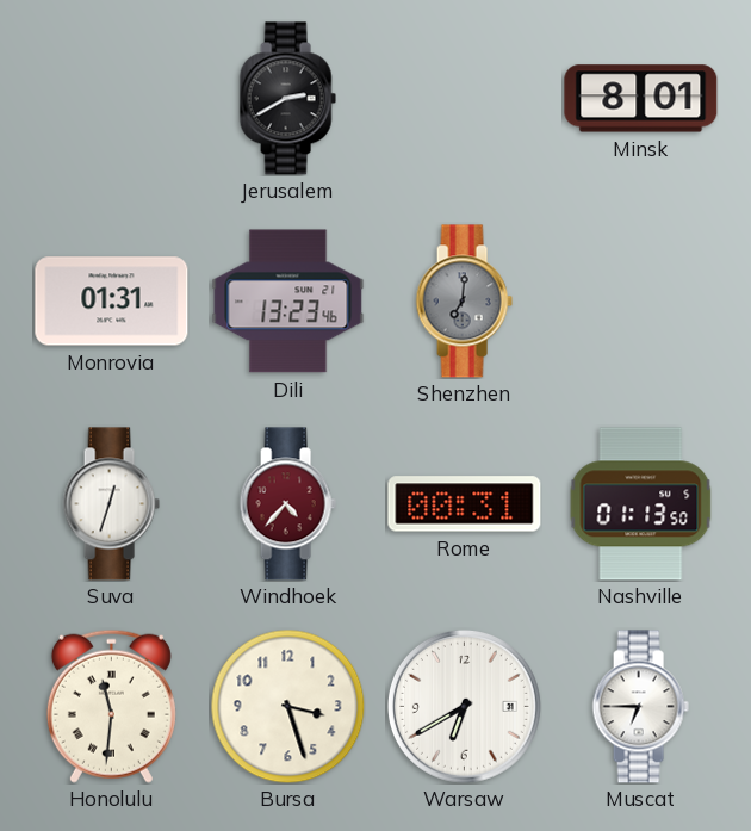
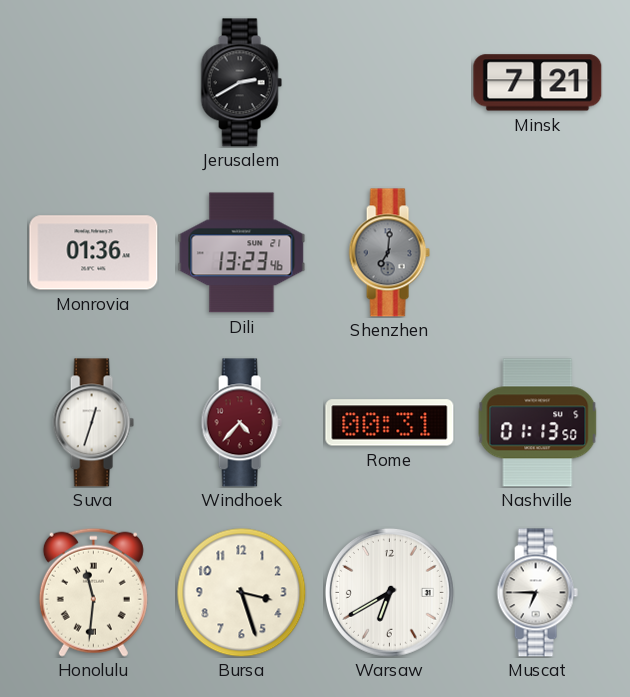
Minsk: 8:01 -> 7:21 (538, 83)
Monrovia: 01:31 -> 01:36 (94, 253)
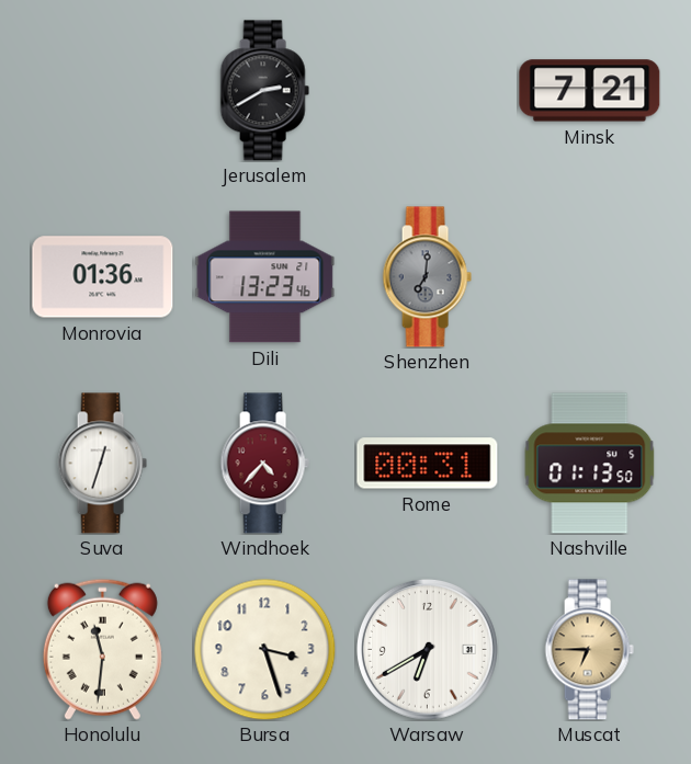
Muscat dial: white -> champagne (589, 650)
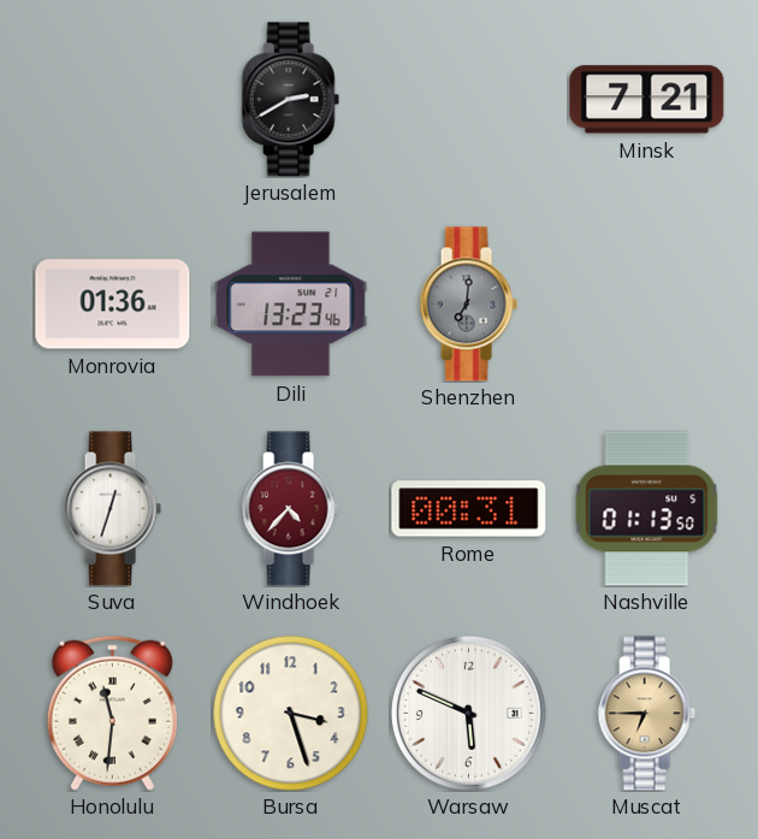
Warsaw: 6:40 -> 5:49 (468, 713)
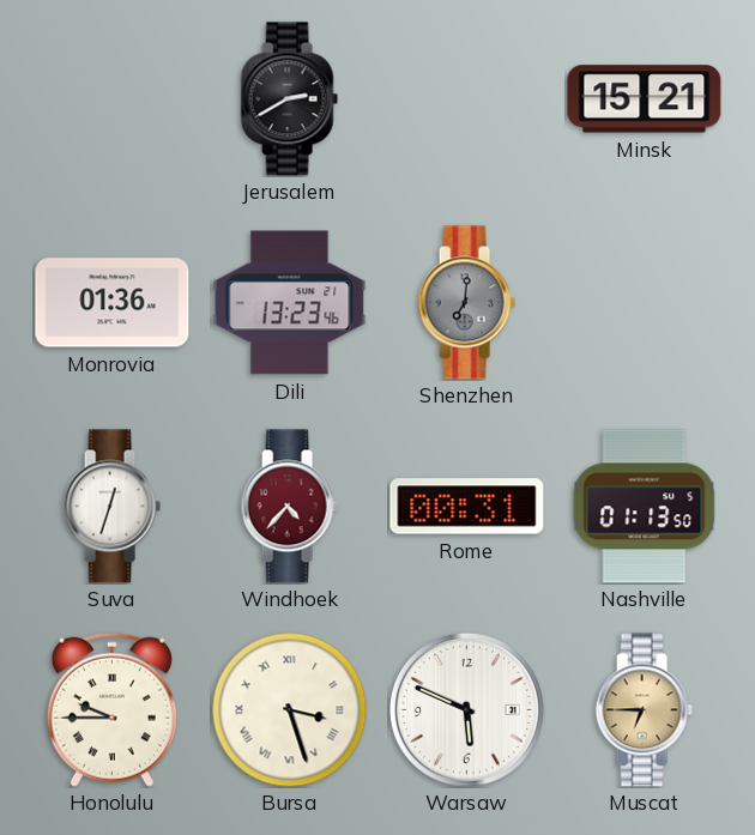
Minsk: 7:21 -> 15:21 (645, 99)
Honolulu: 11:31 -> 9:45 (111, 709)
Bursa numerals: Arabic -> Roman (289, 709)
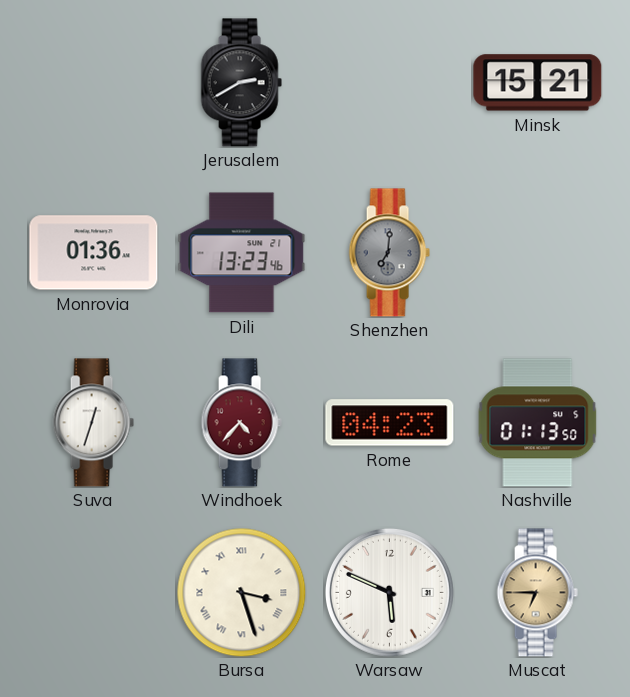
Rome: 00:31 -> 04:23 (390, 423)
Honolulu: 9:45 -> none (111, 709)
